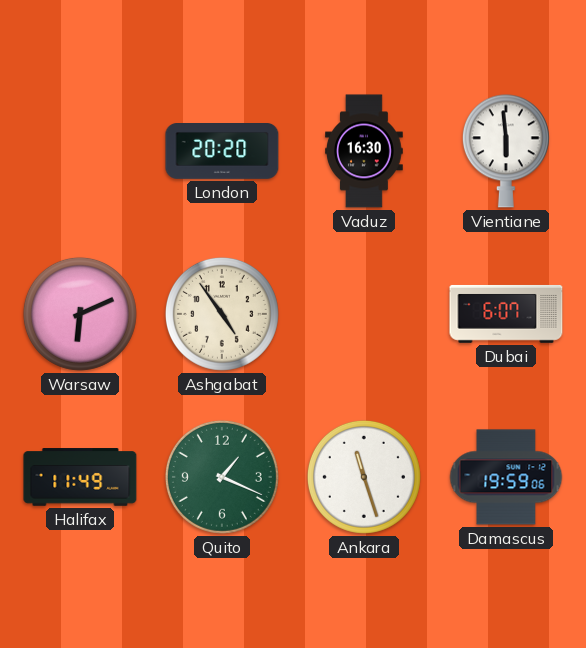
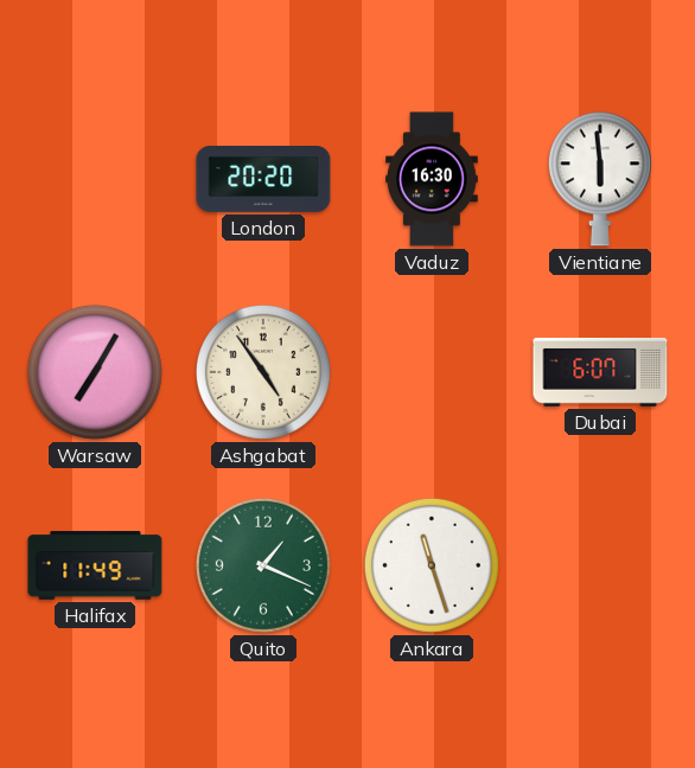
Warsaw: 6:11 -> 7:05 (95, 372)
Damascus: 19:59 -> none (506, 477)
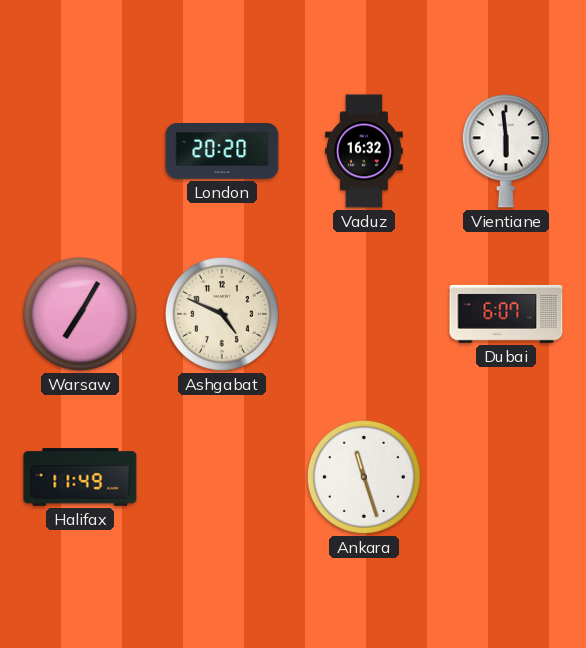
Vaduz: 16:30 -> 16:32 (365, 151)
Ashgabat: 4:54 -> 4:49 (222, 314)
Quito: 1:19 -> none (263, 565)
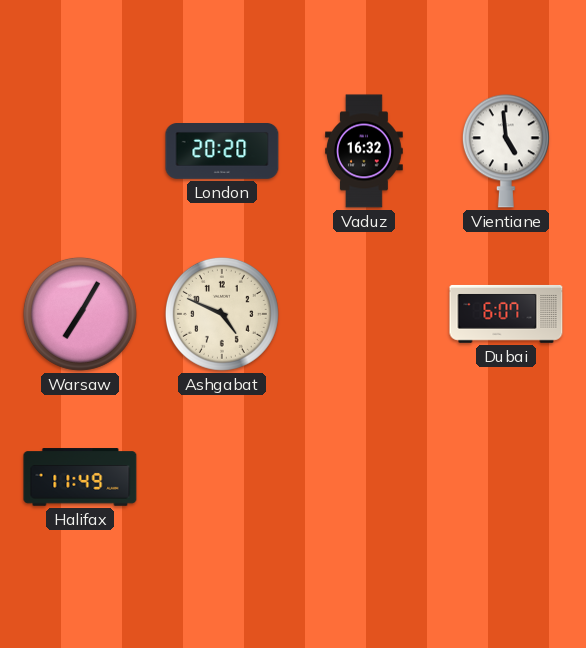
Vientiane: 5:59 -> 4:59 (506, 151)
Ankara: 11:27 -> none (364, 477)
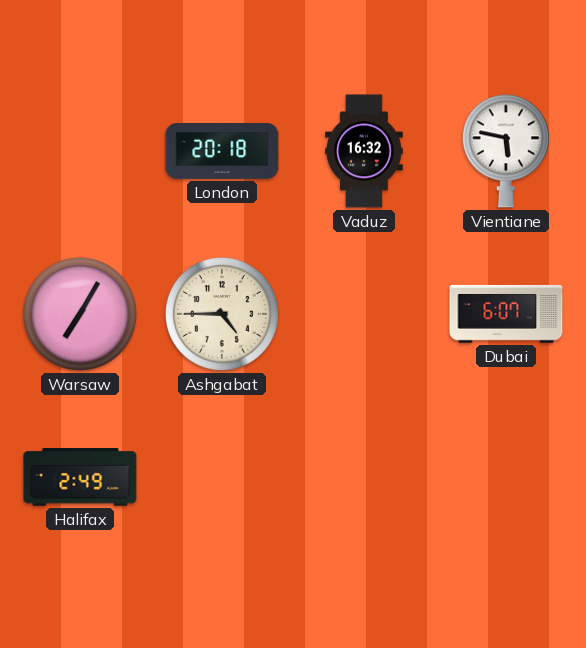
London: 20:20 -> 20:18 (222, 152)
Vientiane: 4:59 -> 5:47 (506, 151)
Ashgabat: 4:49 -> 4:45 (222, 314)
Halifax: 11:49 -> 2:49 (80, 477)
